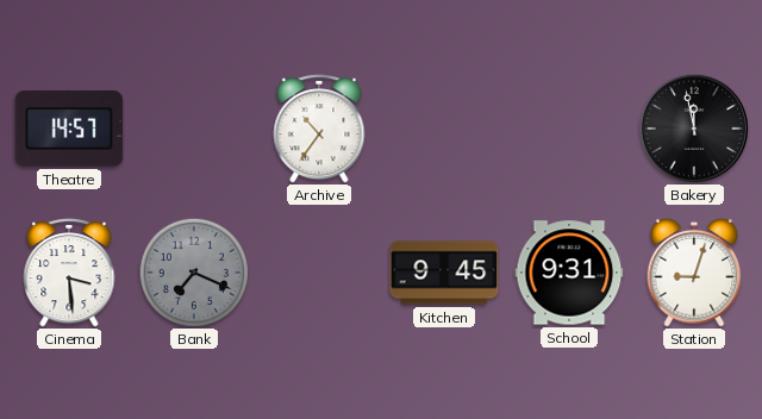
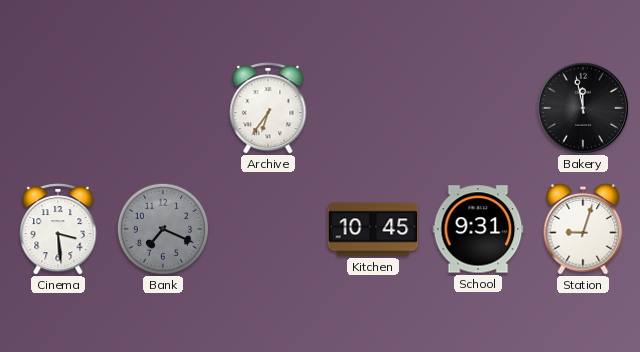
Theatre: 14:57 -> none (69, 129)
Archive: 10:36 -> 6:36 (268, 108)
Kitchen: 9:45 -> 10:45 (373, 229)
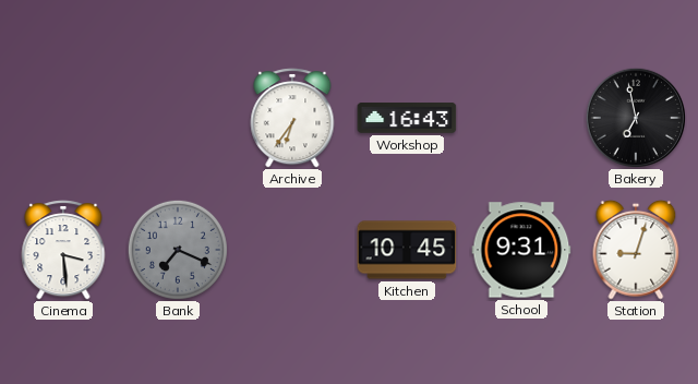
Workshop: none -> 16:43 (407, 118)
Bakery: 11:58 -> 6:58 (635, 117)
